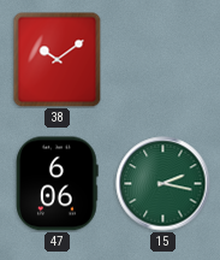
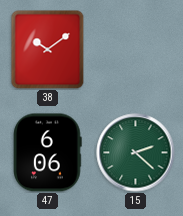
15: 2:17 -> 2:22 (136, 153)
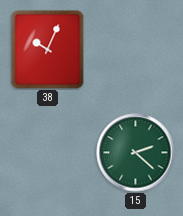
38: 10:09 -> 10:04 (48, 50)
47: 6:06 -> none (48, 153)
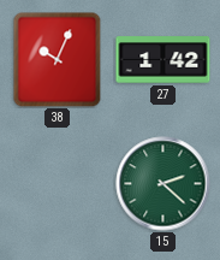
27: none -> 1:42 (163, 60)
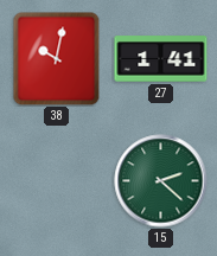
38: 10:04 -> 10:02 (57, 59)
27: 1:42 -> 1:41 (161, 59)
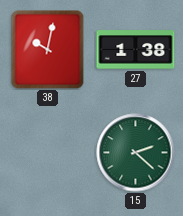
27: 1:41 -> 1:38 (136, 50)
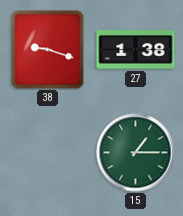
38: 10:02 -> 9:18 (48, 50)
15: 2:22 -> 1:15 (136, 153)
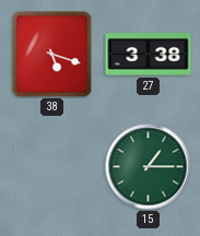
38: 9:18 -> 5:18 (52, 55)
27: 1:38 -> 3:38 (149, 55)
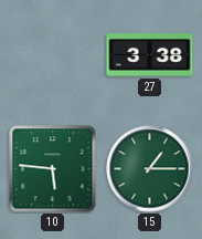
38: 5:18 -> none (52, 55)
10: none -> 5:46 (53, 169)
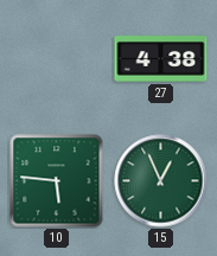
27: 3:38 -> 4:38 (161, 59)
15: 1:15 -> 12:56 (161, 181)
